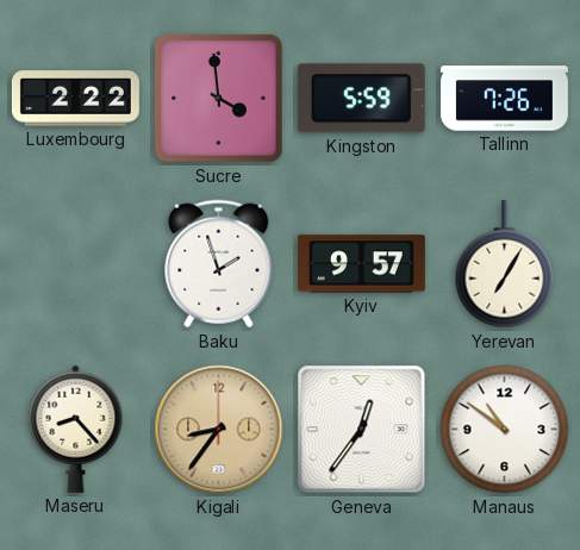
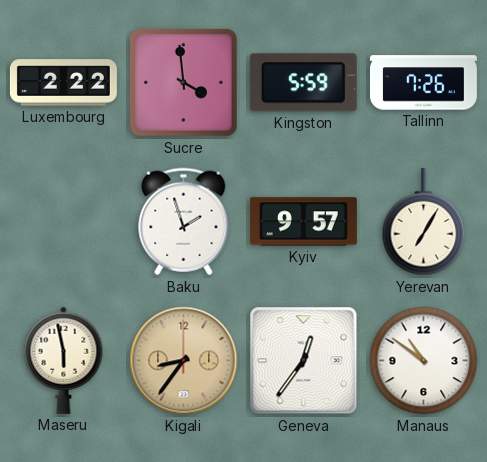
Maseru: 8:23 -> 5:58 (64, 360)
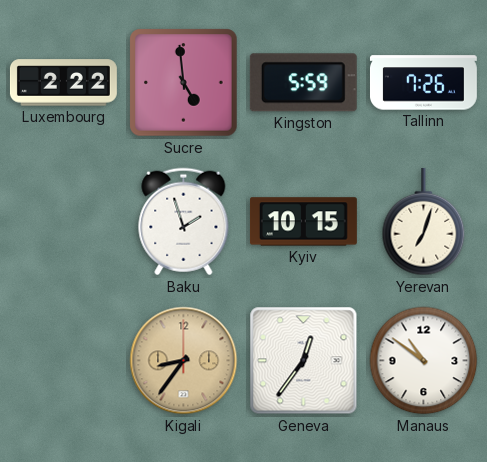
Sucre: 3:59 -> 4:59 (184, 83)
Kyiv: 9:57 -> 10:15 (303, 222)
Yerevan: 7:05 -> 7:03 (424, 222)
Maseru: 5:58 -> none (64, 360)
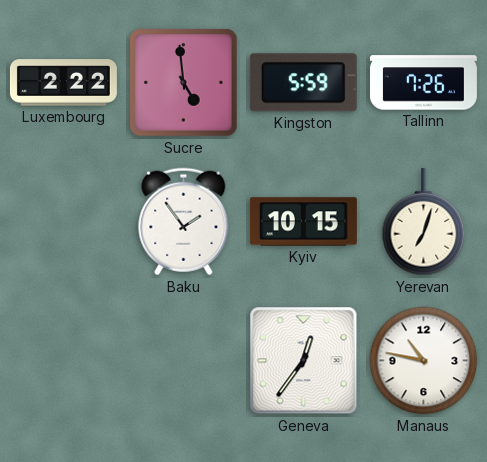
Baku: 1:57 -> 1:54 (184, 222)
Kigali: 8:36 -> none (184, 361)
Manaus: 10:51 -> 10:47 (424, 361)
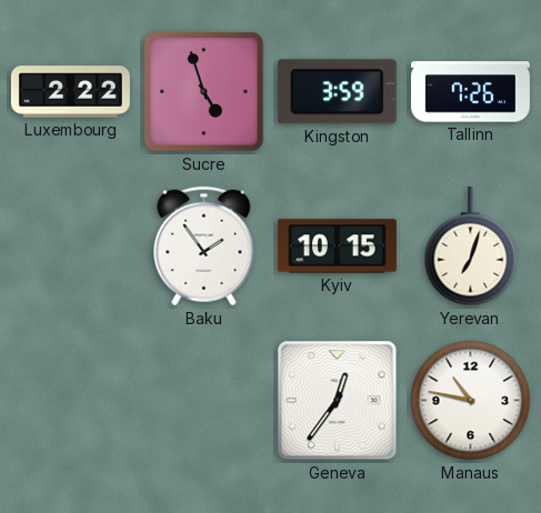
Sucre: 4:59 -> 4:57 (204, 92)
Kingston: 5:59 -> 3:59 (337, 92)
